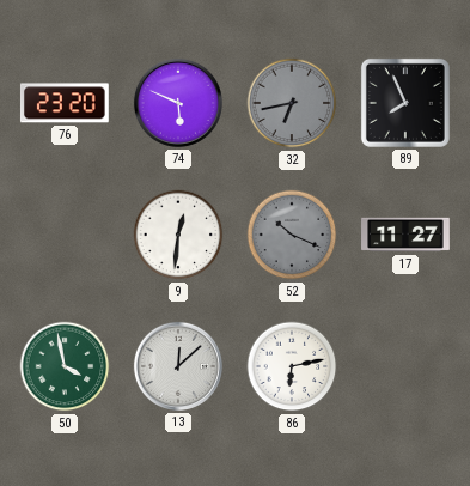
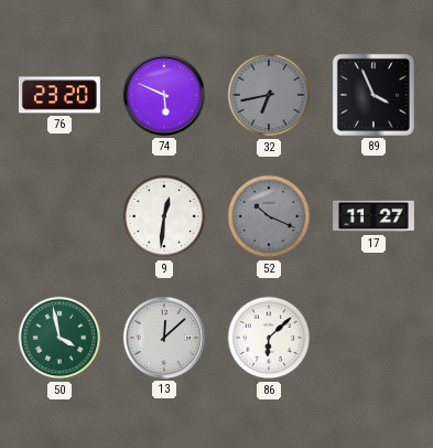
89: 7:56 -> 3:56 (374, 95)
86: 6:13 -> 6:08 (269, 338)
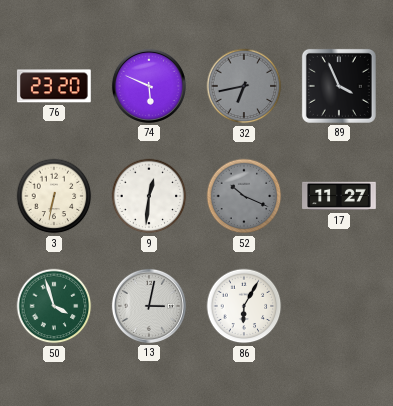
3: none -> 6:32 (54, 196)
50: 3:58 -> 3:57 (54, 306)
13: 12:08 -> 3:02 (149, 306)
86: 6:08 -> 6:05 (244, 306)
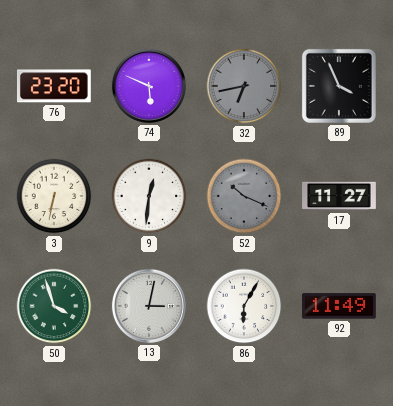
92: none -> 11:49 (340, 306)
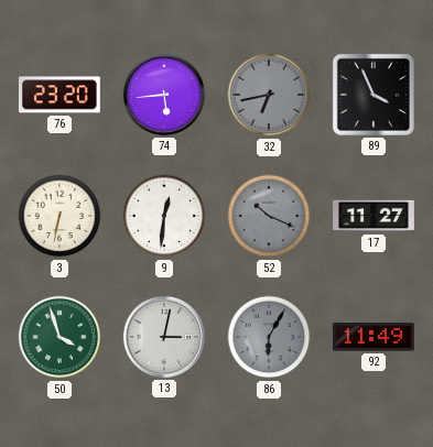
74: 5:49 -> 5:44 (164, 95)
86 dial: white -> grey (269, 337)
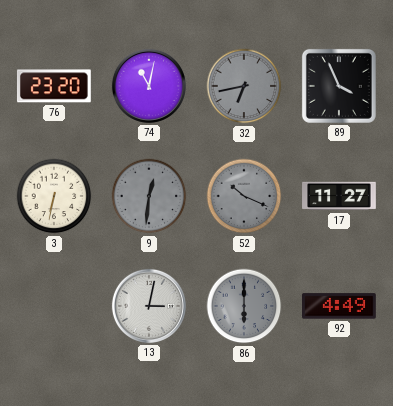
74: 5:44 -> 11:02 (149, 86)
9 dial: white -> grey (149, 196)
50: 3:57 -> none (59, 337)
86: 6:05 -> 6:00 (244, 306)
92: 11:49 -> 4:49 (340, 306)
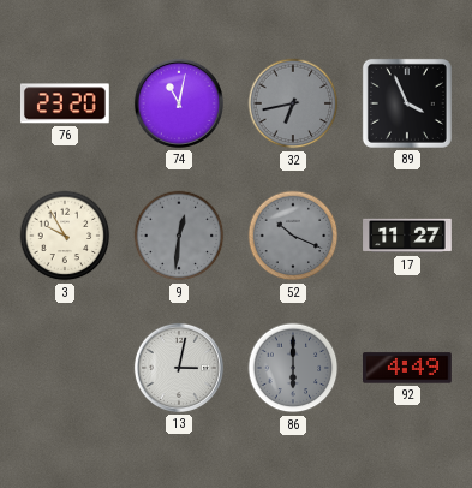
3: 6:32 -> 9:55 (65, 236)
